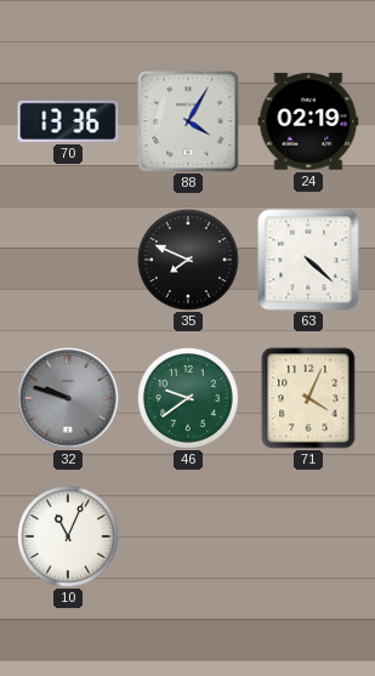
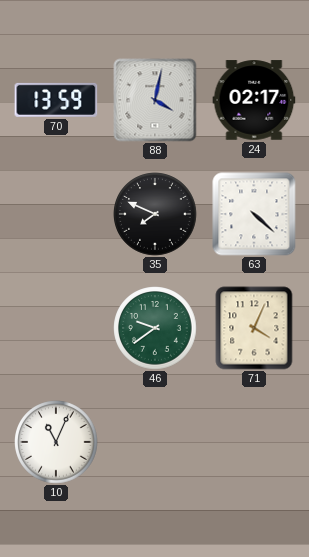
70: 13:36 -> 13:59 (56, 100)
88: 4:05 -> 4:02 (155, 100)
24: 02:19 -> 02:17 (254, 100)
32: 9:48 -> none (68, 398)
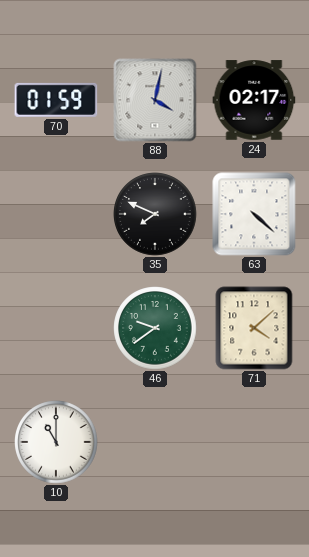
70: 13:59 -> 01:59 (56, 100)
71: 4:04 -> 4:08 (254, 328)
10: 11:04 -> 11:00 (56, 442)
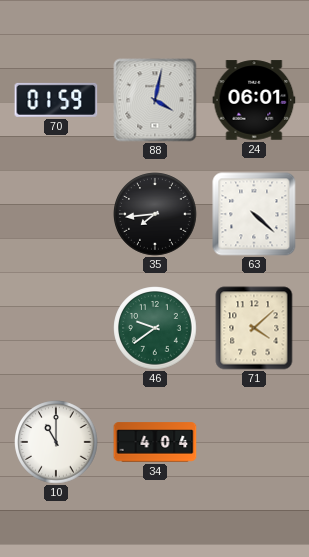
24: 02:17 -> 06:01 (254, 100)
35: 7:49 -> 7:44 (155, 214)
34: none -> 4:04 (155, 442)
